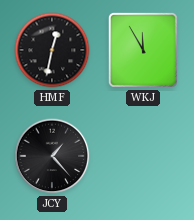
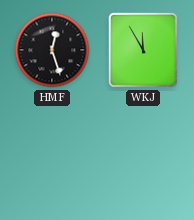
HMF: 12:32 -> 12:27 (52, 50)
JCY: 1:23 -> none (52, 156)
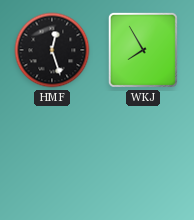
WKJ: 11:55 -> 7:55 (143, 50)
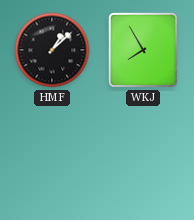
HMF: 12:27 -> 1:08 (52, 50)
